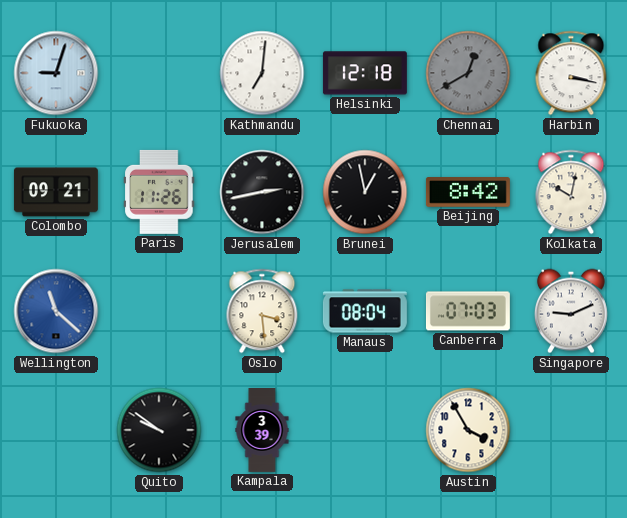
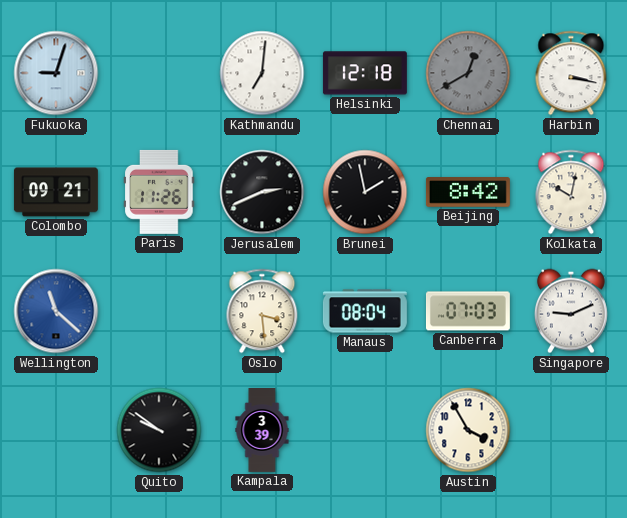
Jerusalem: 2:43 -> 2:41 (262, 192)
Brunei: 12:58 -> 1:58 (365, 192)
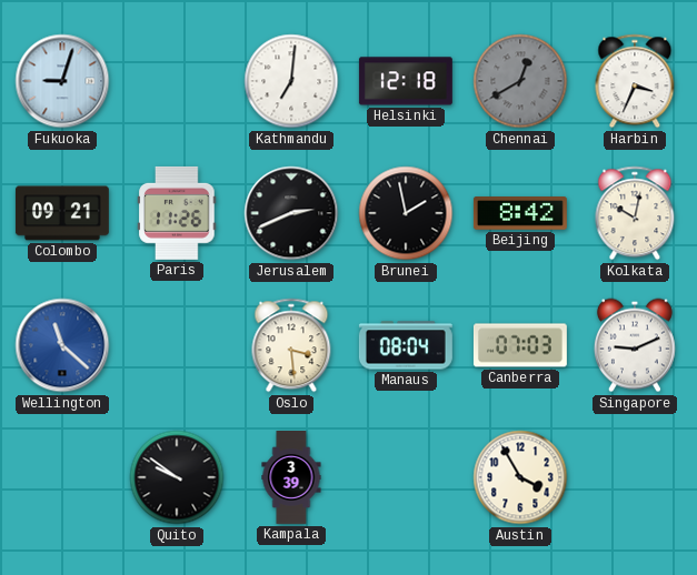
Harbin: 3:17 -> 3:34 (635, 81)
